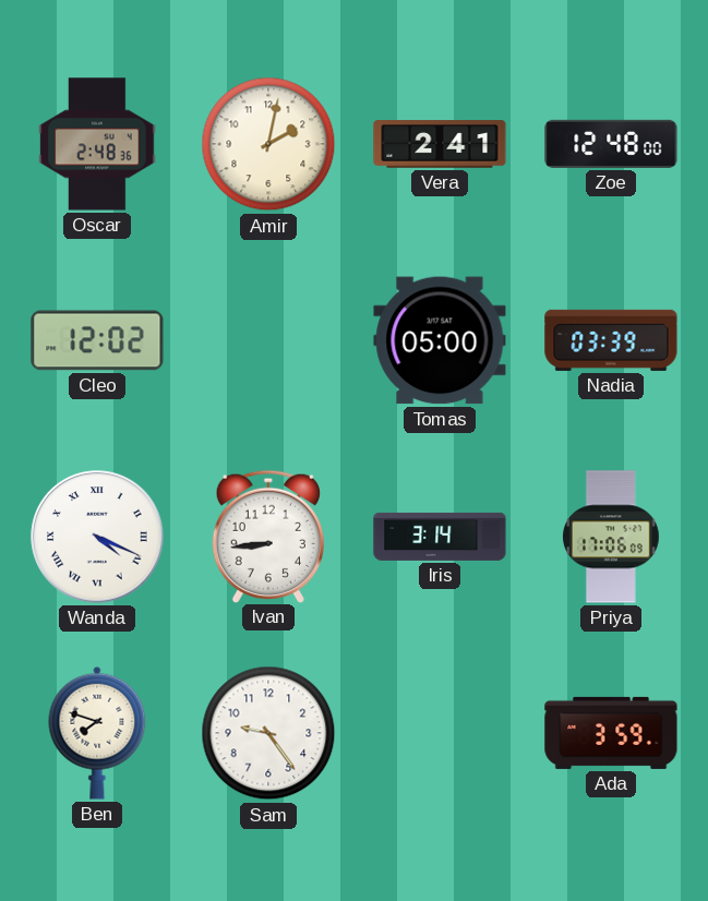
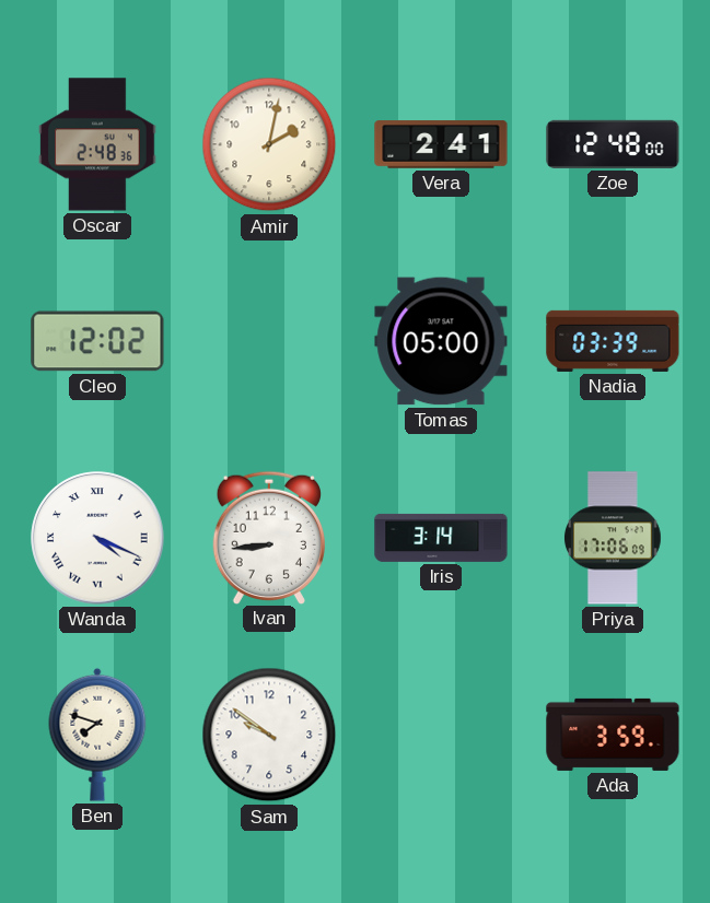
Sam: 9:24 -> 9:51 (269, 735)
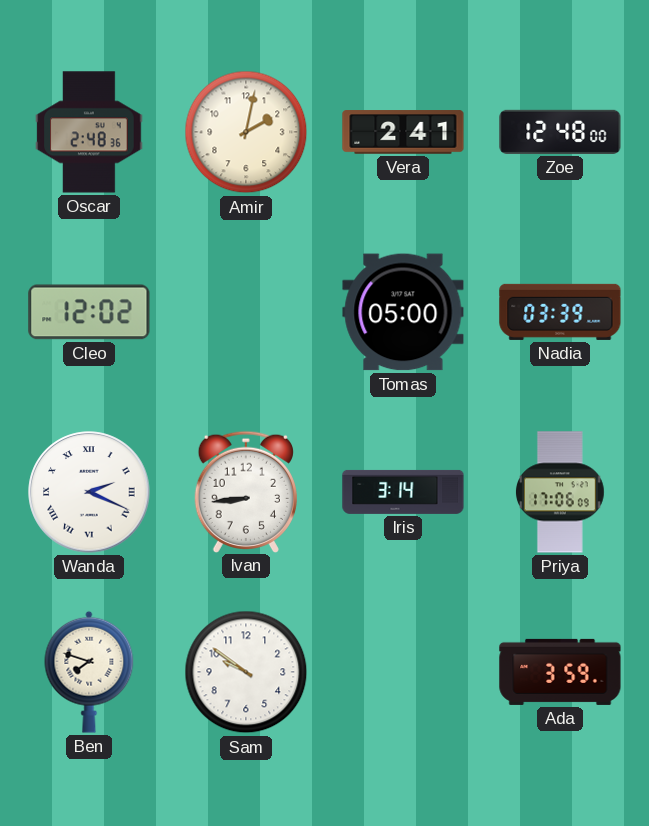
Wanda: 4:19 -> 2:19 (89, 492)
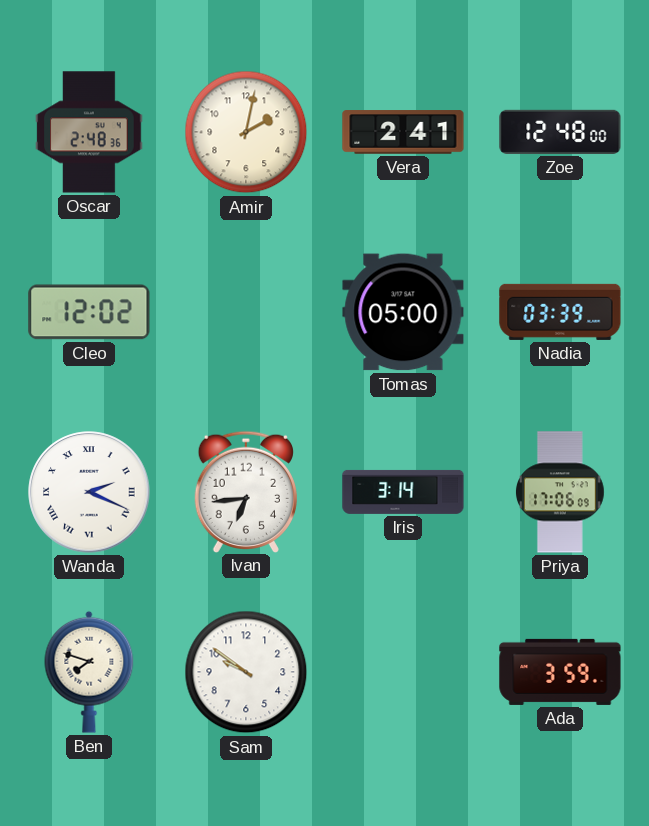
Ivan: 8:44 -> 6:44 (245, 491)
